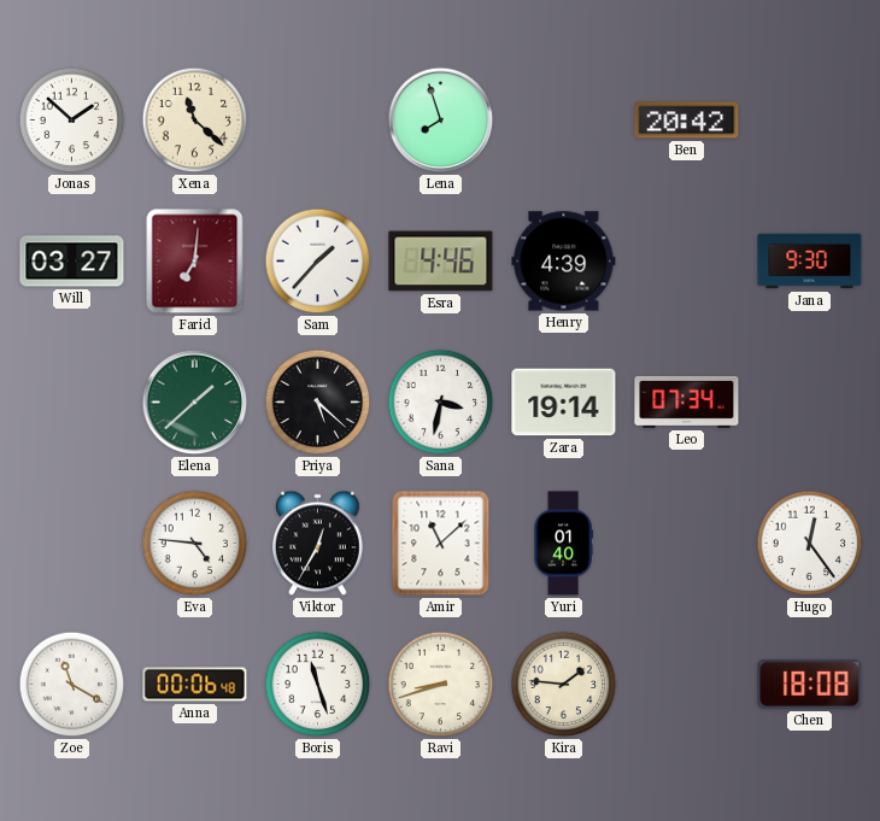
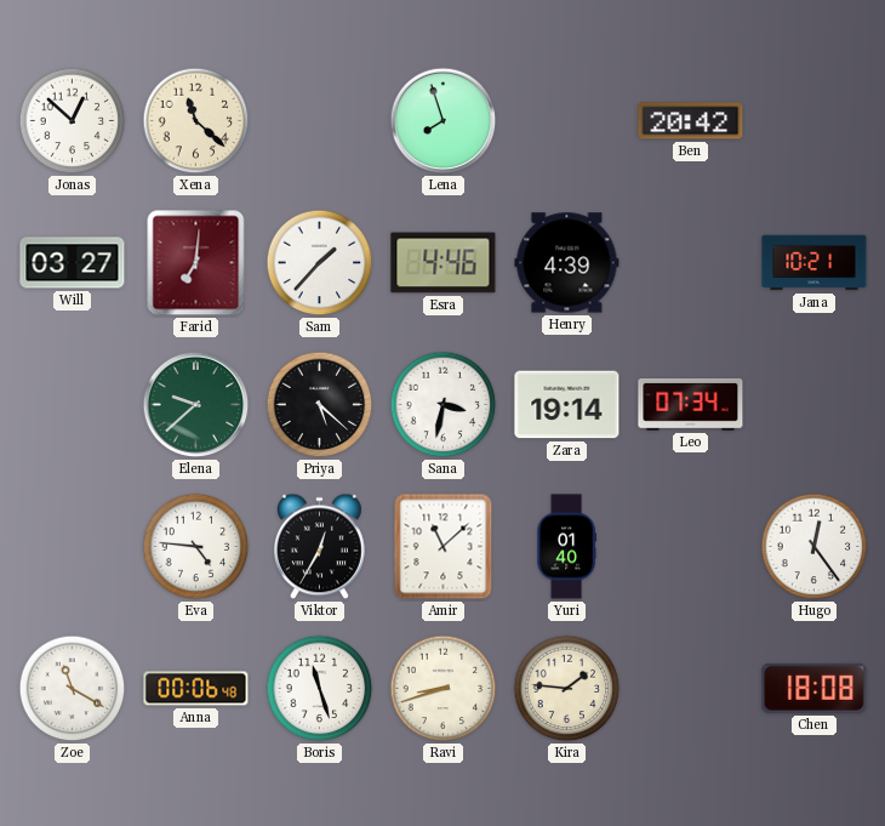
Jonas: 1:52 -> 12:52 (73, 121)
Jana: 9:30 -> 10:21 (815, 263)
Elena: 1:38 -> 9:38 (196, 405)
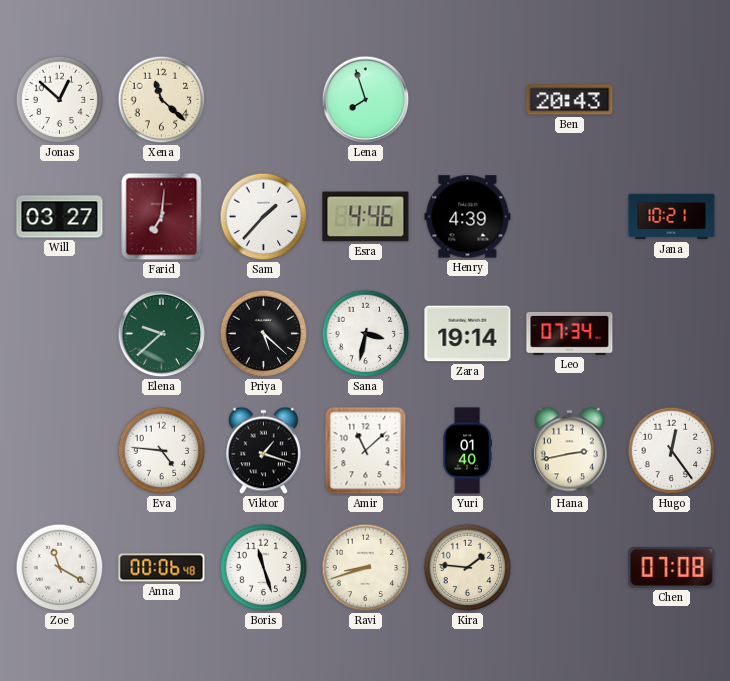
Ben: 20:42 -> 20:43 (570, 100)
Viktor: 12:35 -> 1:18 (264, 451)
Hana: none -> 2:43 (570, 451)
Chen: 18:08 -> 07:08 (672, 567)
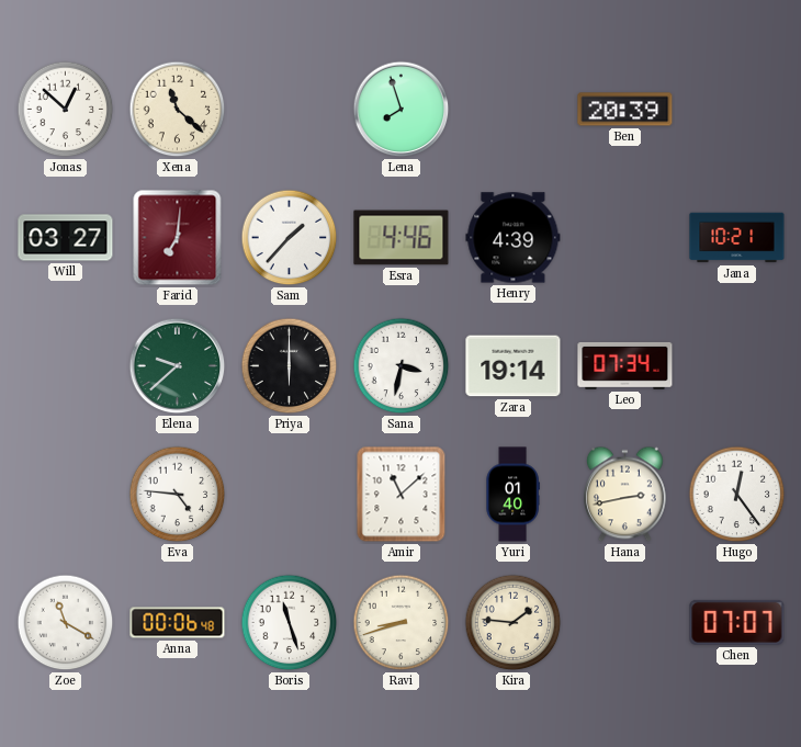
Ben: 20:43 -> 20:39 (625, 110)
Priya: 5:22 -> 6:00 (290, 366)
Viktor: 1:18 -> none (264, 451)
Chen: 07:08 -> 07:07 (737, 622)
